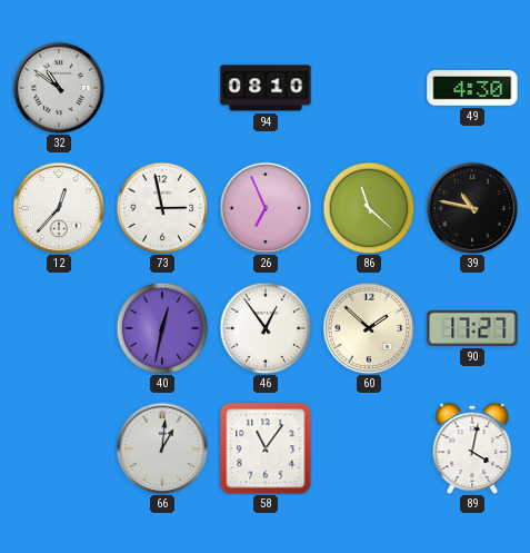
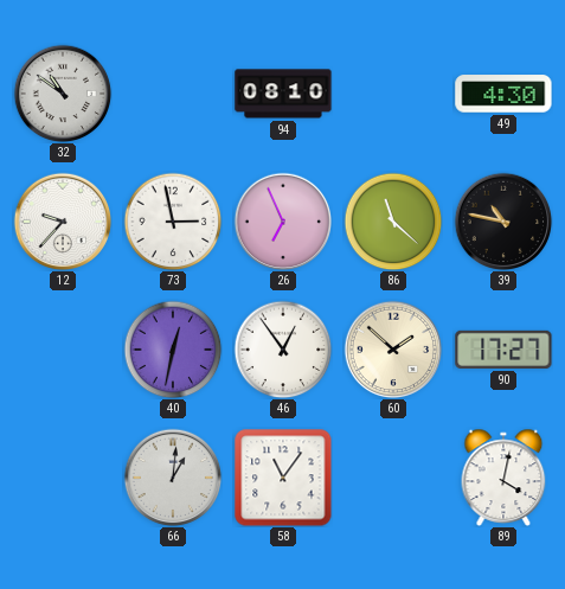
12: 12:37 -> 9:37 (63, 222)
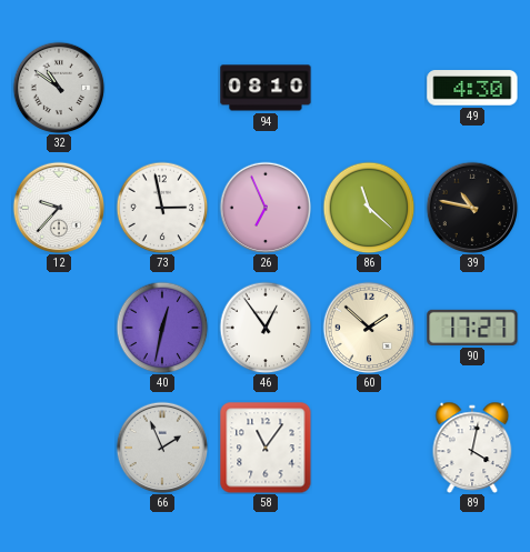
66: 1:01 -> 1:56 (162, 448)
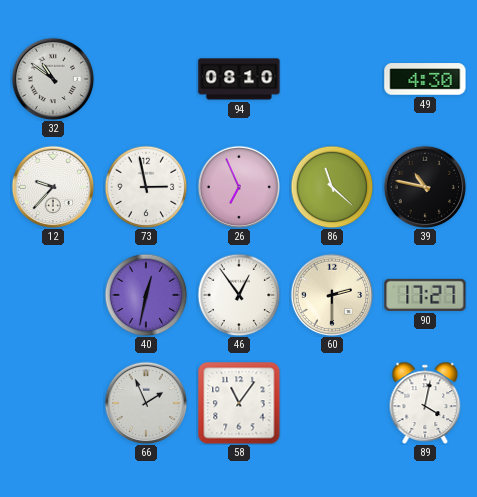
60: 1:52 -> 2:30 (332, 295)
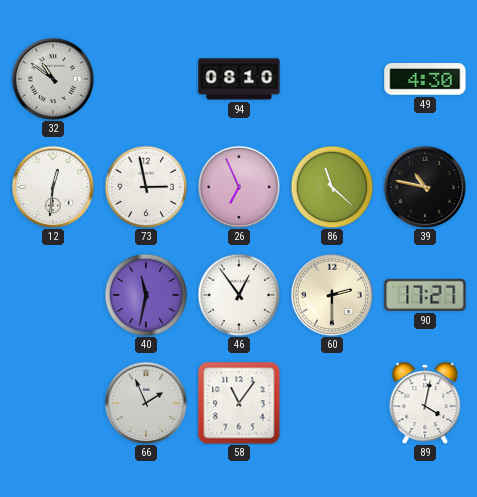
12: 9:37 -> 12:31 (53, 187)
40: 12:32 -> 11:32 (146, 295)
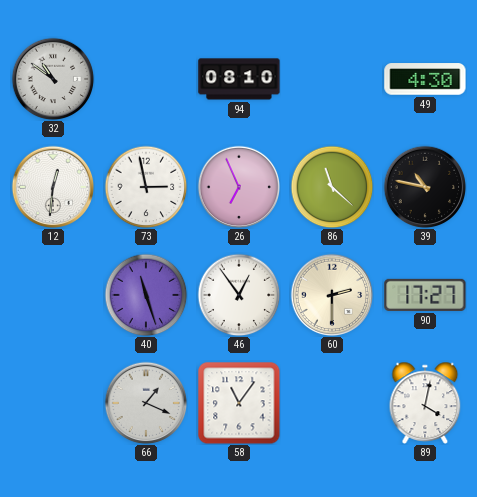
40: 11:32 -> 11:27 (146, 295)
66: 1:56 -> 1:19 (146, 403)
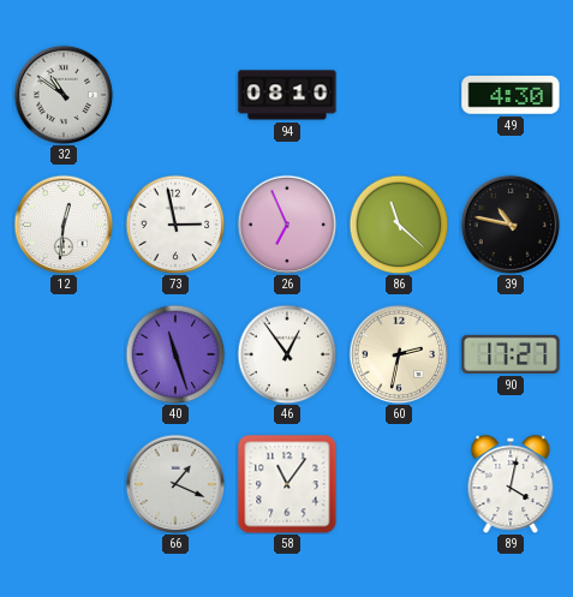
60: 2:30 -> 2:32 (399, 354)
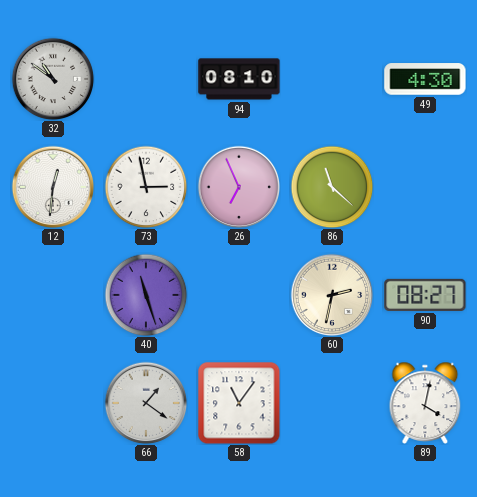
39: 10:47 -> none (511, 225)
46: 12:54 -> none (287, 354)
90: 17:27 -> 08:27 (425, 295)
66: 1:19 -> 1:21 (146, 403)
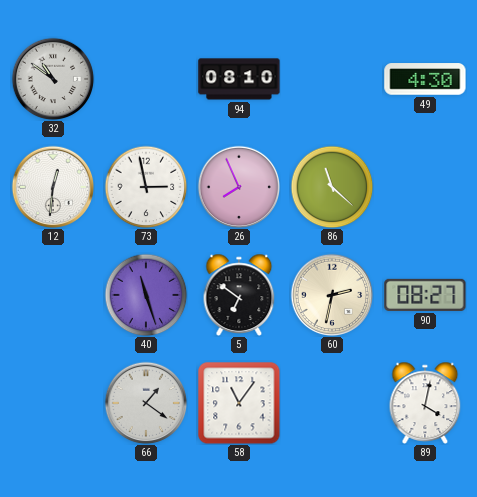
26: 6:56 -> 7:56 (239, 187)
5: none -> 6:51 (239, 295)
